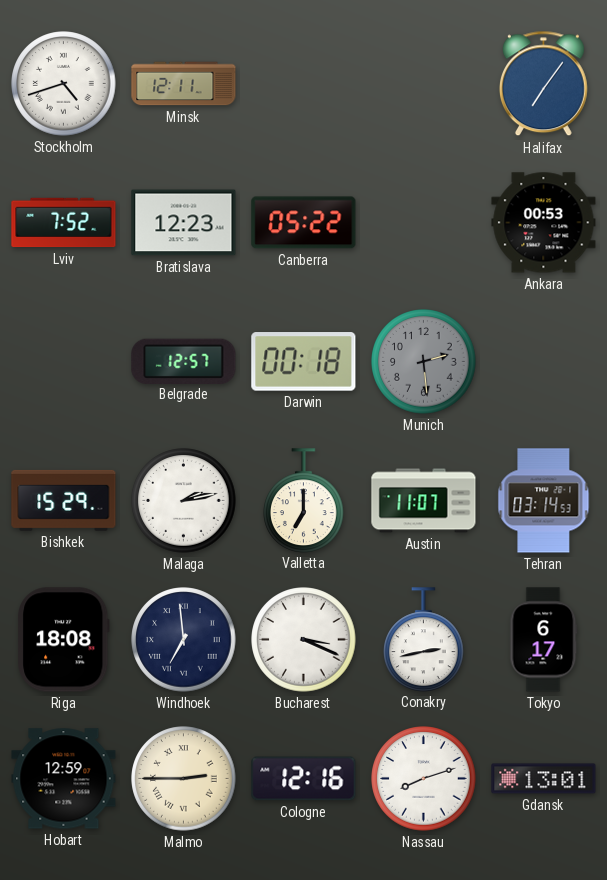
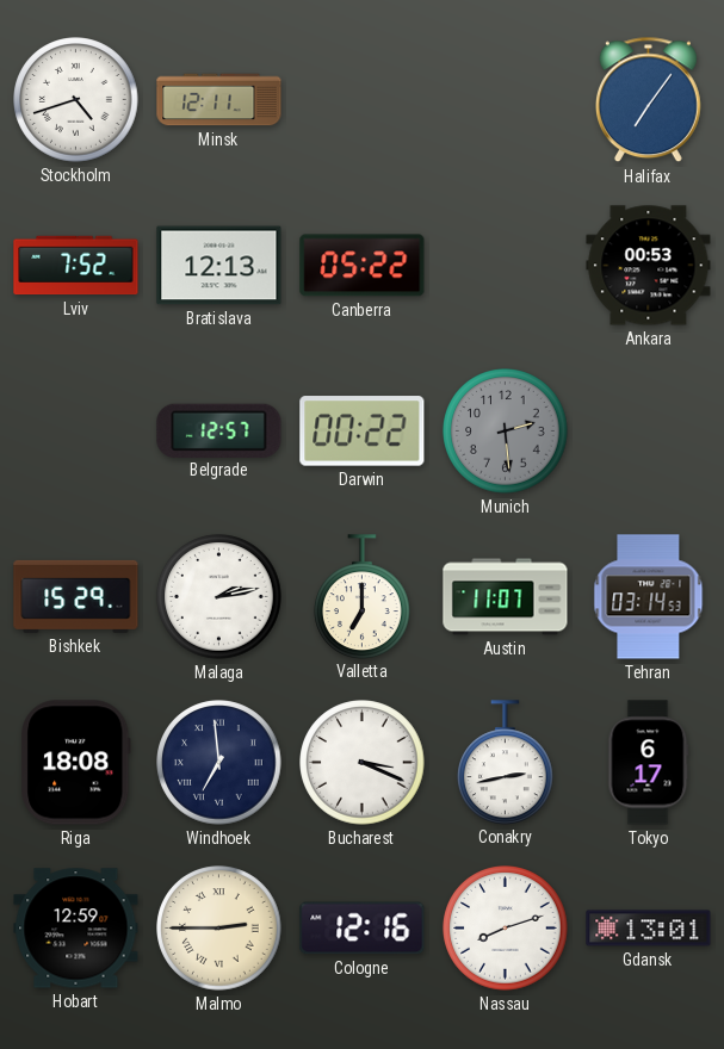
Bratislava: 12:23 -> 12:13 (219, 266)
Darwin: 00:18 -> 00:22 (363, 432)
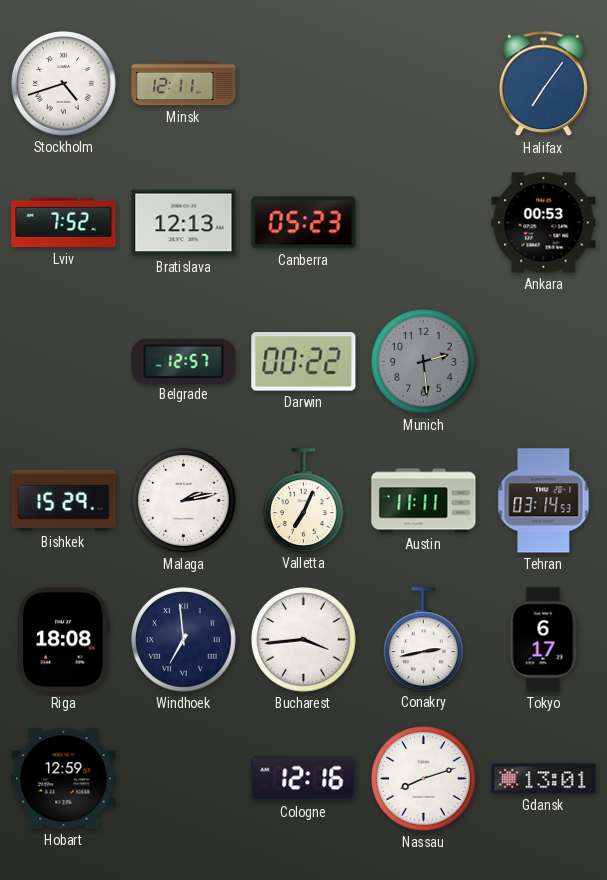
Canberra: 05:22 -> 05:23 (304, 223)
Valletta: 7:00 -> 7:04 (304, 500)
Austin: 11:07 -> 11:11 (424, 501)
Bucharest: 3:19 -> 3:44 (304, 640)
Malmo: 2:45 -> none (219, 929)
